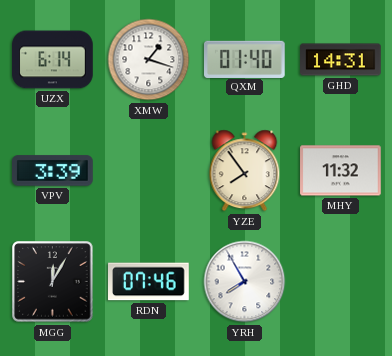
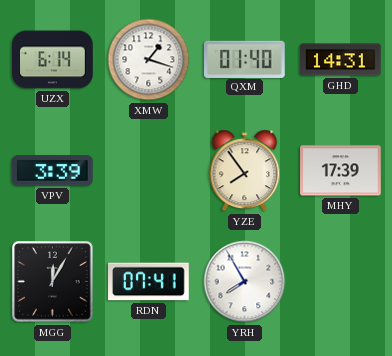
MHY: 11:32 -> 17:39 (341, 171)
RDN: 07:46 -> 07:41 (149, 282)
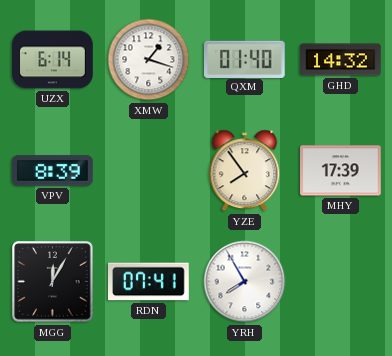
GHD: 14:31 -> 14:32 (341, 60)
VPV: 3:39 -> 8:39 (53, 171)
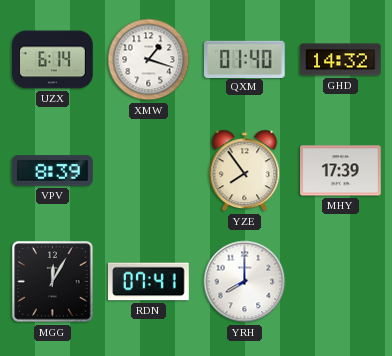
YRH: 7:55 -> 8:00 (245, 282)
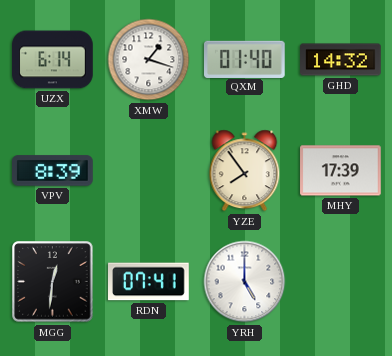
MGG: 12:05 -> 12:31 (53, 282)
YRH: 8:00 -> 5:00 (245, 282)
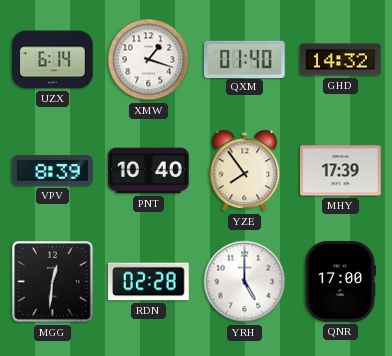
PNT: none -> 10:40 (149, 171)
RDN: 07:41 -> 02:28 (149, 282)
QNR: none -> 17:00 (340, 282)
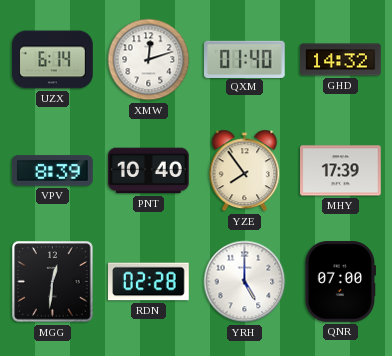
XMW: 1:18 -> 12:12 (149, 60)
QNR: 17:00 -> 07:00 (340, 282)
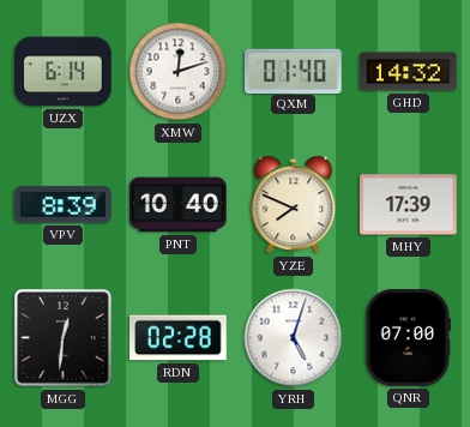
YZE: 7:54 -> 7:49 (294, 205)
YRH: 5:00 -> 5:03 (294, 338)
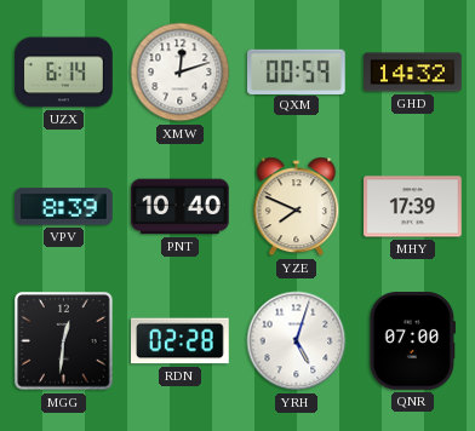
QXM: 01:40 -> 00:59 (297, 71)
